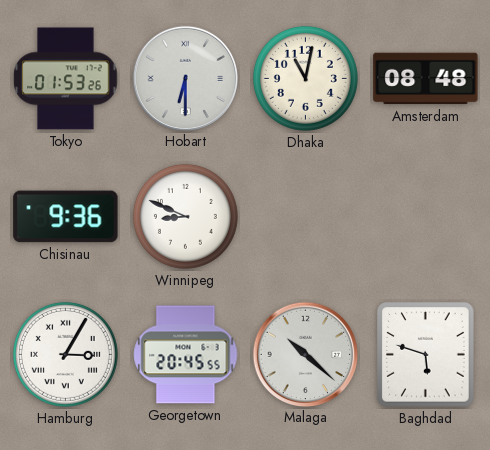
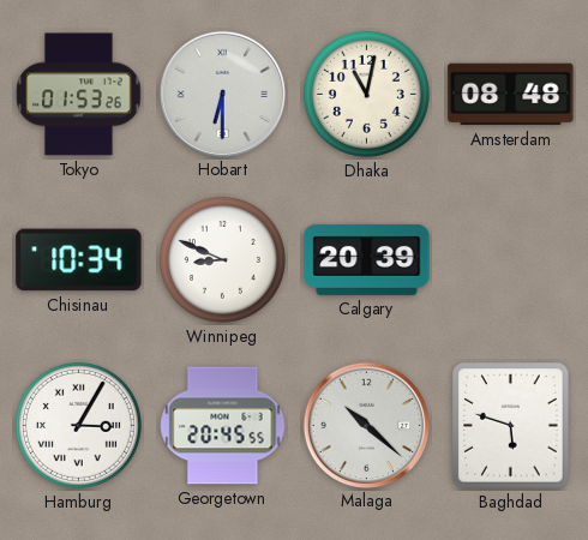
Chisinau: 9:36 -> 10:34 (79, 260)
Calgary: none -> 20:39 (367, 259)
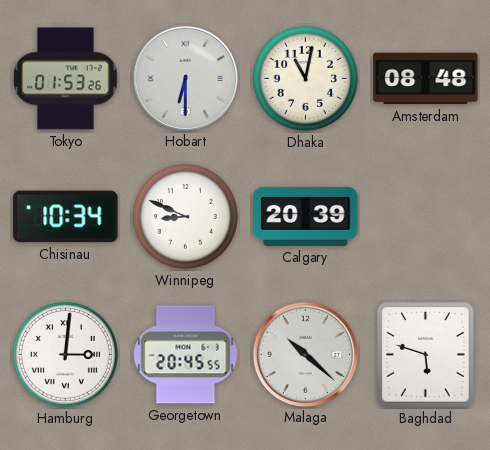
Hamburg: 3:05 -> 3:01 (65, 354)
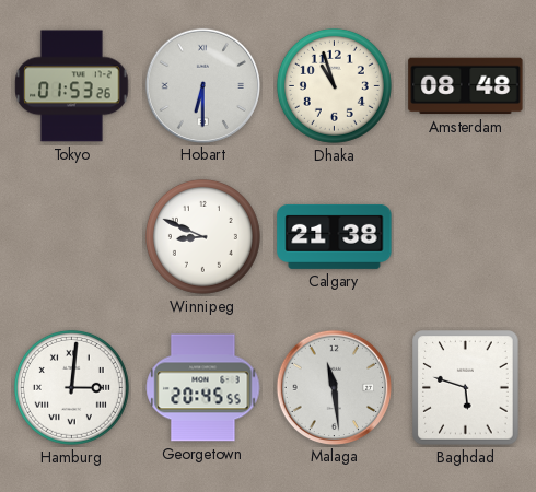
Dhaka: 11:02 -> 10:57 (334, 85)
Chisinau: 10:34 -> none (66, 217)
Calgary: 20:39 -> 21:38 (335, 236)
Malaga: 10:22 -> 11:29 (334, 387)
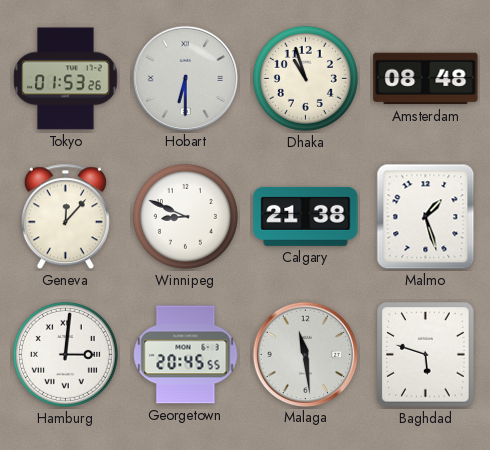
Geneva: none -> 12:07 (65, 217)
Malmo: none -> 1:27 (426, 217)
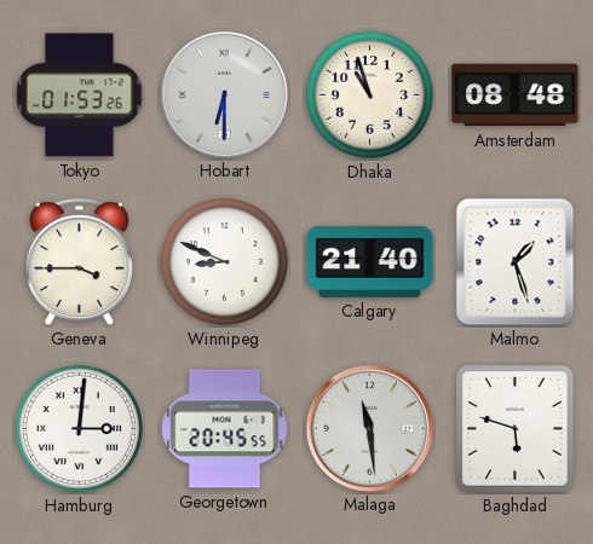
Geneva: 12:07 -> 3:45 (79, 262)
Calgary: 21:38 -> 21:40 (370, 261)
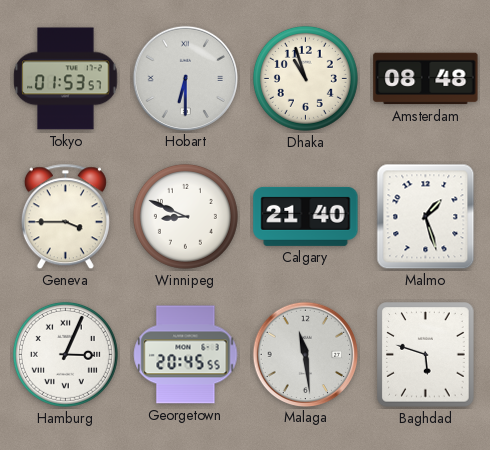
Tokyo: 01:53:26 -> 01:53:57 (66, 79)
Hamburg: 3:01 -> 3:04 (65, 354)
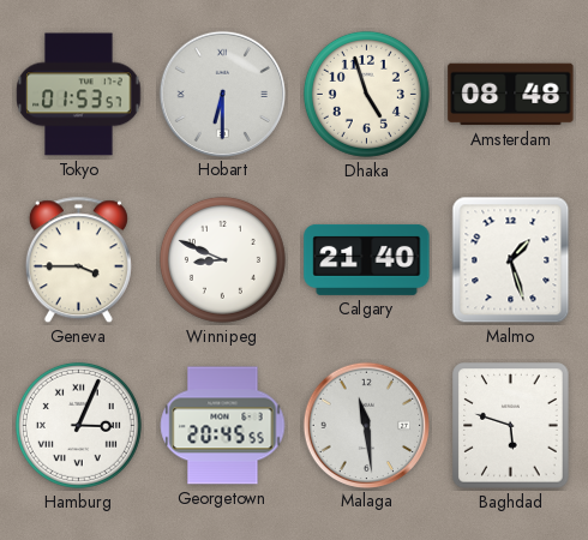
Dhaka: 10:57 -> 4:57 (366, 94)
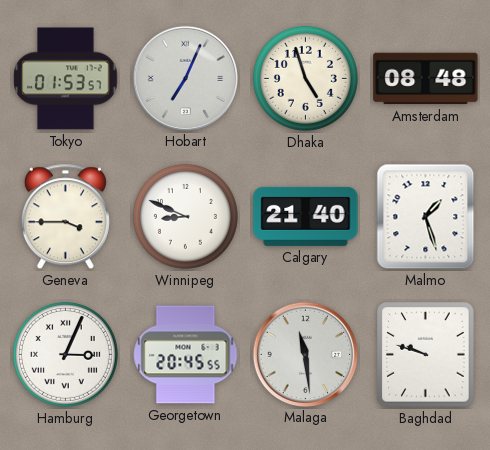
Hobart: 6:30 -> 7:04 (185, 78)
Baghdad: 5:48 -> 9:48 (426, 355)
